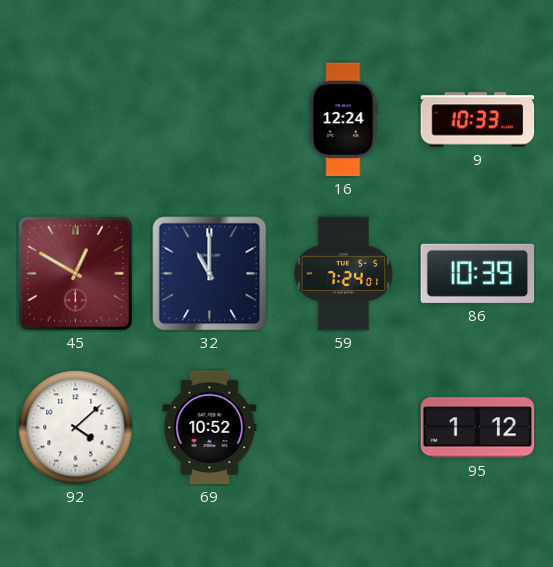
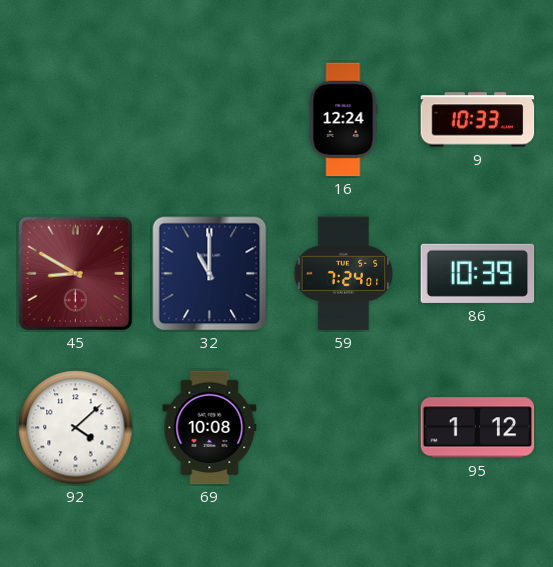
45: 12:50 -> 8:50 (75, 273)
69: 10:52 -> 10:08 (210, 428)
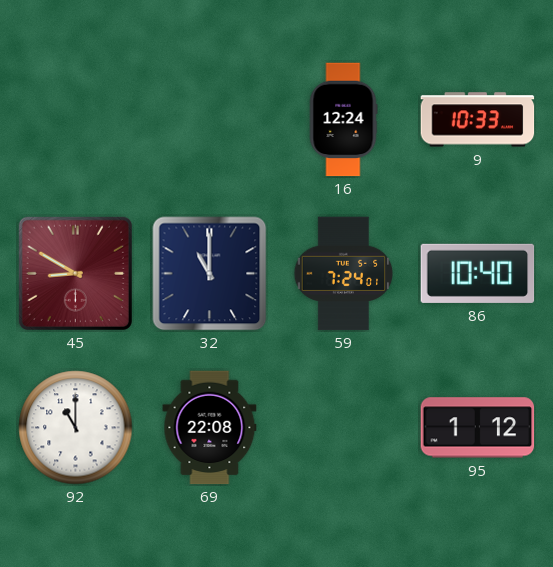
86: 10:39 -> 10:40 (478, 273)
92: 4:08 -> 11:00 (76, 428)
69: 10:08 -> 22:08 (210, 428)
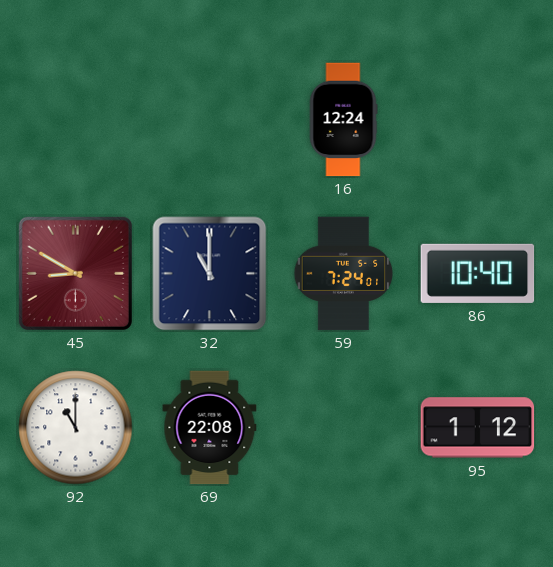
9: 10:33 -> none (478, 120)
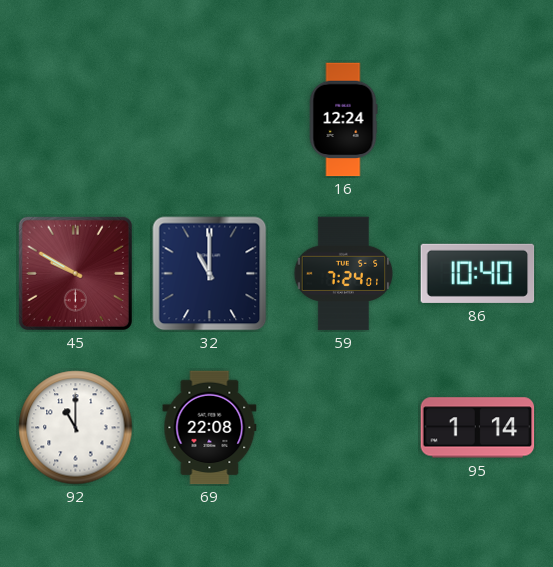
45: 8:50 -> 9:50 (75, 273)
95: 1:12 -> 1:14 (478, 428)
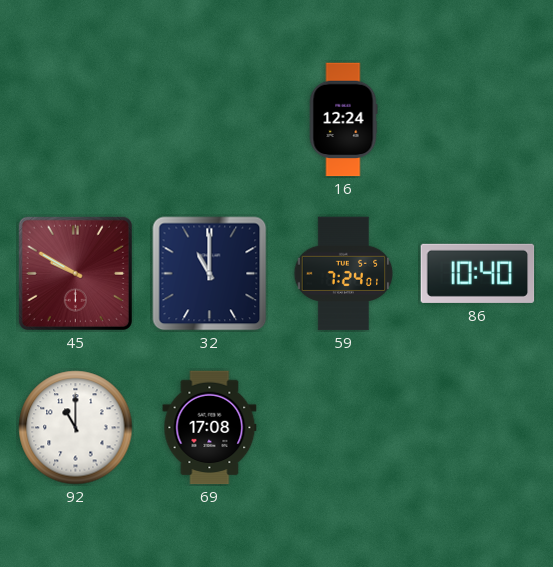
69: 22:08 -> 17:08 (210, 428)
95: 1:14 -> none (478, 428)
